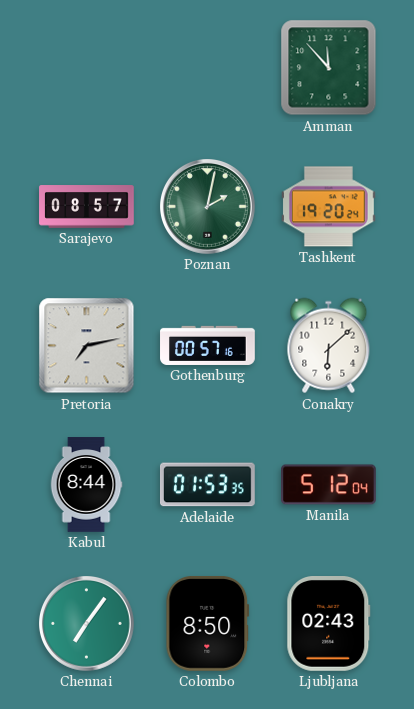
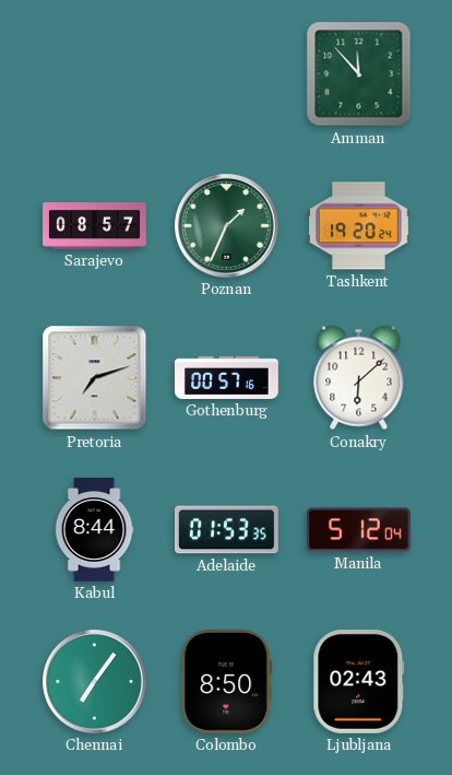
Poznan: 2:02 -> 1:34 (227, 226)
Pretoria: 7:13 -> 7:12 (95, 378)
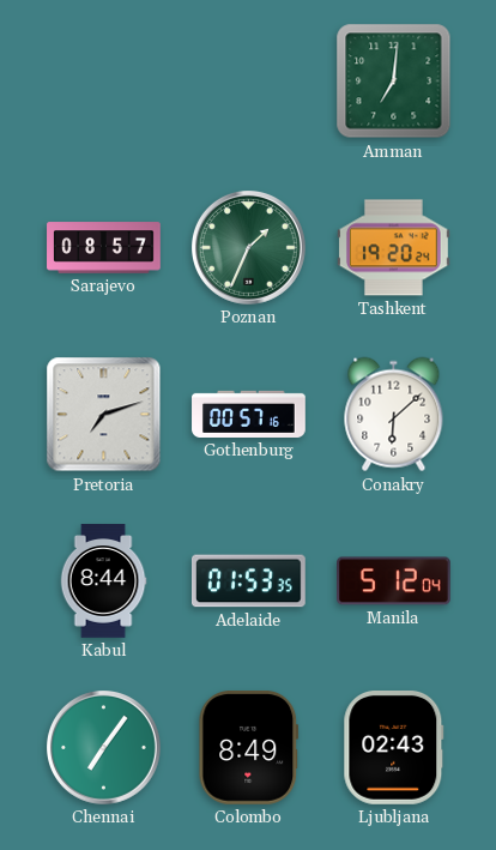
Amman: 11:53 -> 7:01 (394, 82)
Colombo: 8:50 -> 8:49 (249, 748)
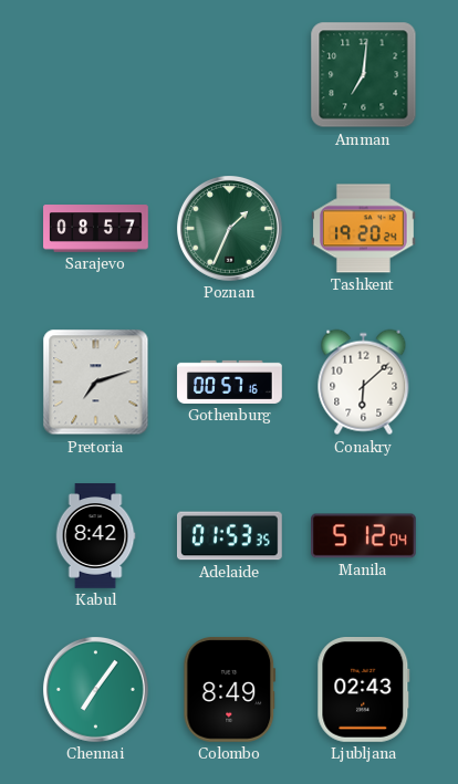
Kabul: 8:44 -> 8:42 (95, 536)
